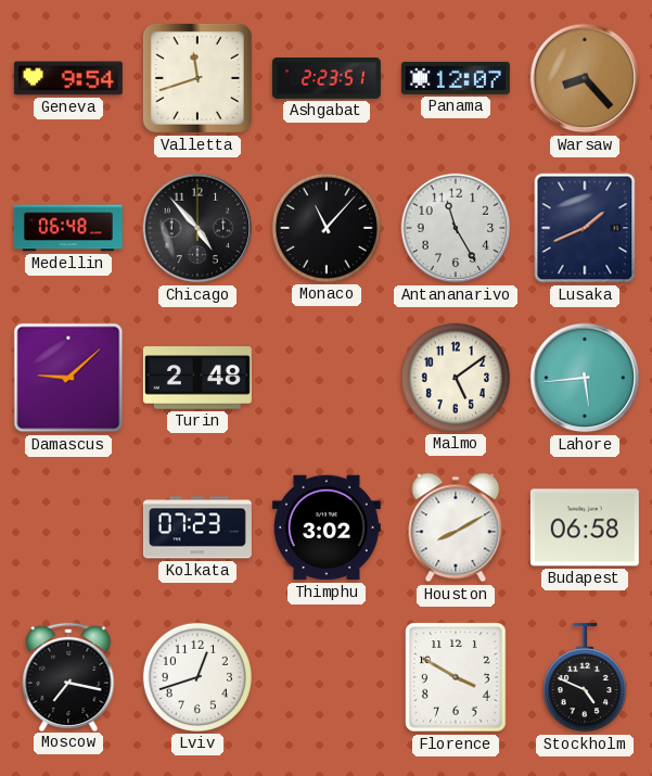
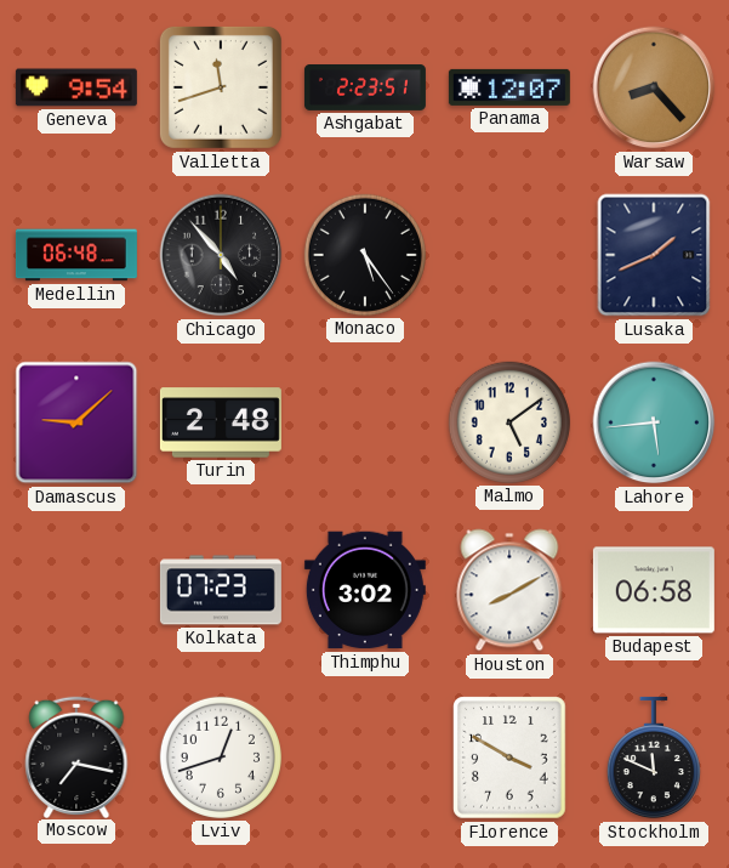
Monaco: 11:07 -> 5:24 (365, 255)
Antananarivo: 11:25 -> none (456, 228)
Stockholm: 4:49 -> 11:49 (654, 758)
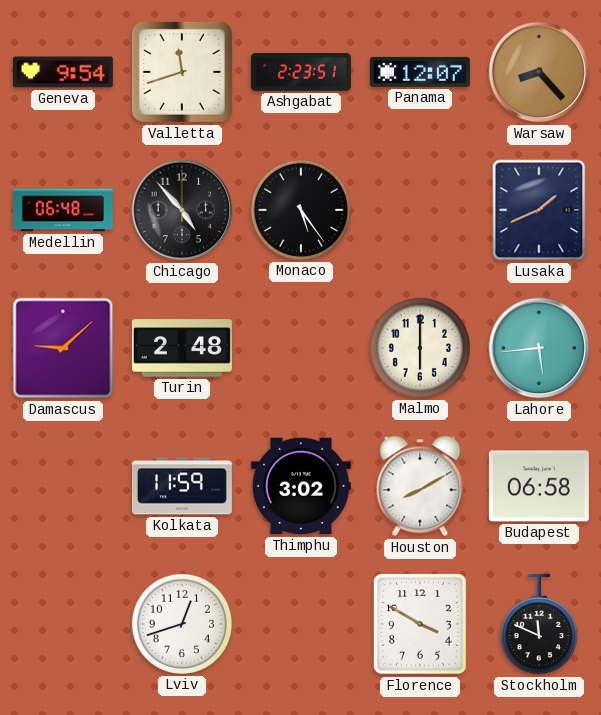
Malmo: 5:09 -> 6:00 (420, 348)
Kolkata: 07:23 -> 11:59 (182, 486)
Moscow: 7:17 -> none (76, 756)
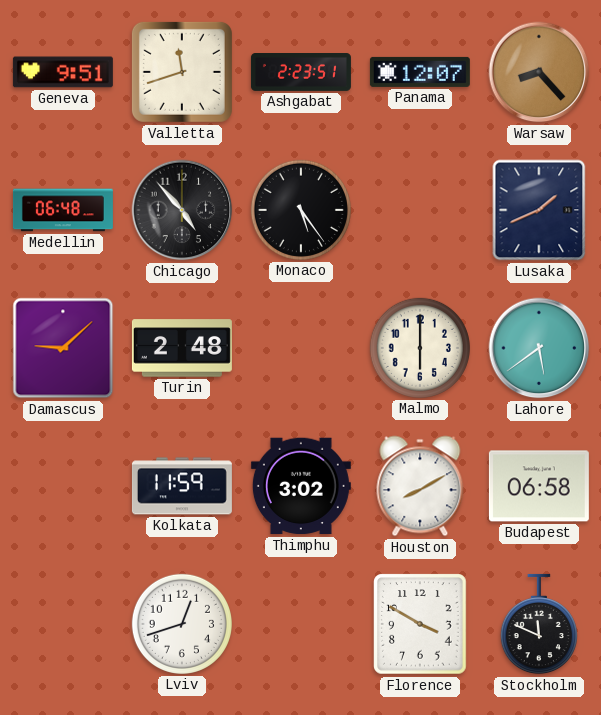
Geneva: 9:54 -> 9:51 (63, 72)
Lahore: 5:44 -> 5:39 (539, 348)
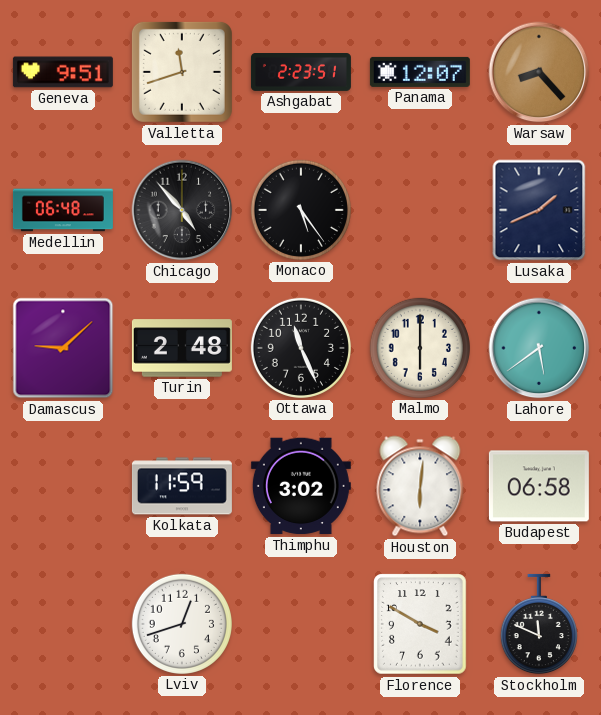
Ottawa: none -> 11:26 (301, 348)
Houston: 8:10 -> 6:01 (420, 486)
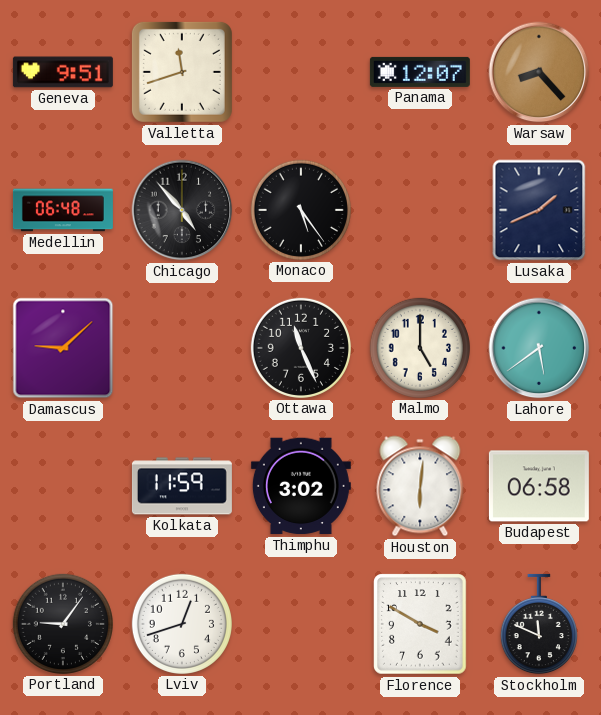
Ashgabat: 2:23 -> none (301, 73)
Turin: 2:48 -> none (182, 348)
Malmo: 6:00 -> 5:00 (420, 348)
Portland: none -> 9:06 (63, 624)
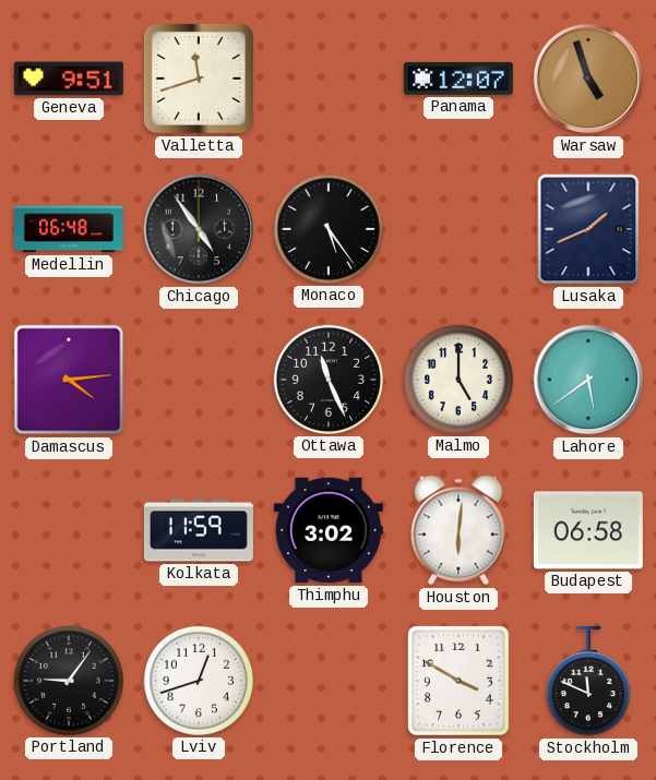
Warsaw: 8:23 -> 4:57 (588, 79)
Chicago: 4:53 -> 4:54 (199, 229)
Damascus: 9:08 -> 4:14 (69, 380)
